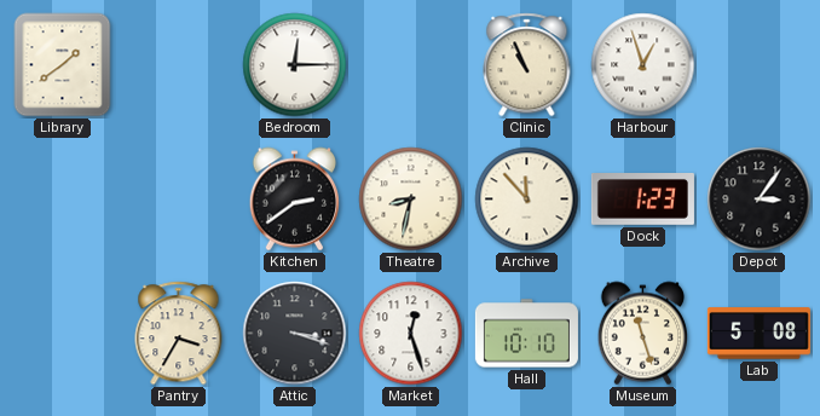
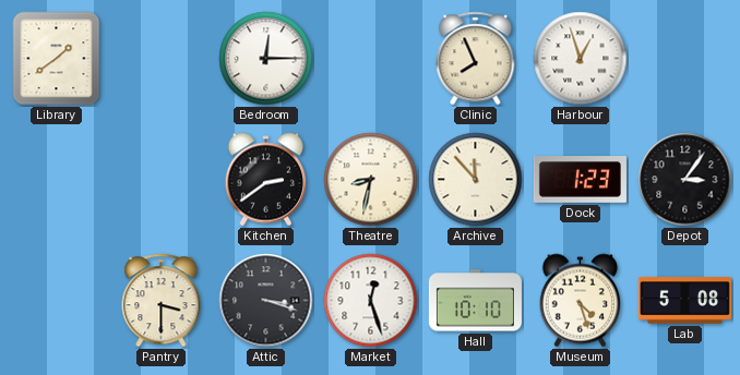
Clinic: 10:56 -> 7:56 (476, 59)
Pantry: 3:35 -> 3:30 (162, 301)
Museum: 11:27 -> 4:27 (581, 301)
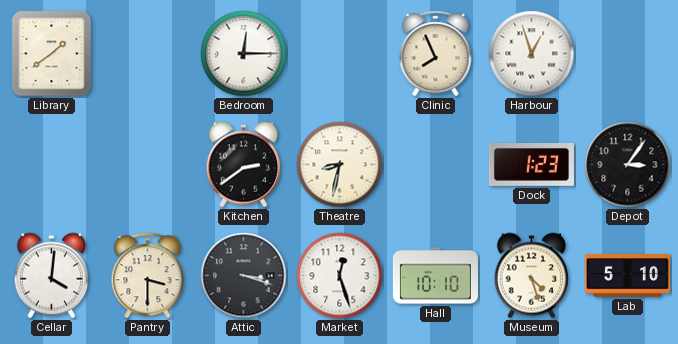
Archive: 11:53 -> none (476, 180)
Cellar: none -> 4:01 (52, 276)
Lab: 5:08 -> 5:10 (627, 276)
